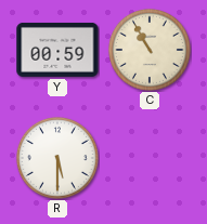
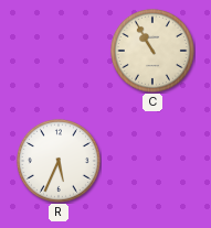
Y: 00:59 -> none (57, 50)
R: 5:30 -> 5:34 (59, 161)
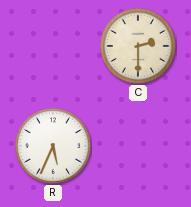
C: 10:55 -> 2:30 (138, 46)
